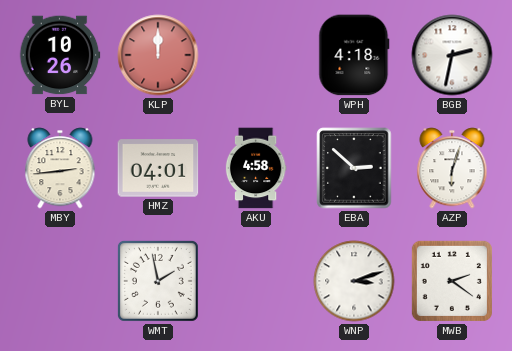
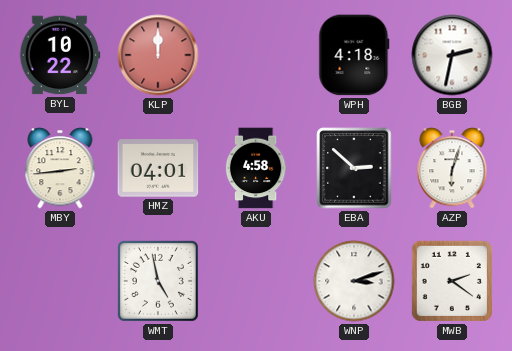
BYL: 10:26 -> 10:22 (60, 55)
WMT: 1:58 -> 4:58 (158, 281)
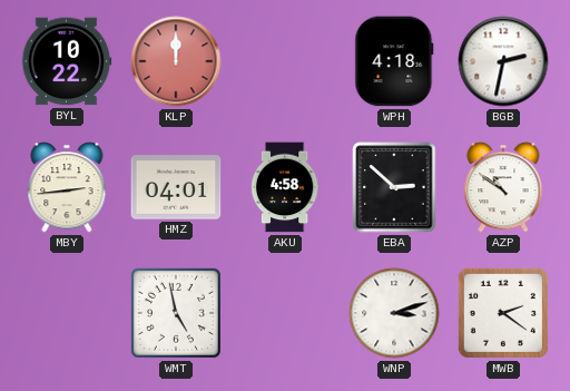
AZP: 6:03 -> 10:51 (503, 187)
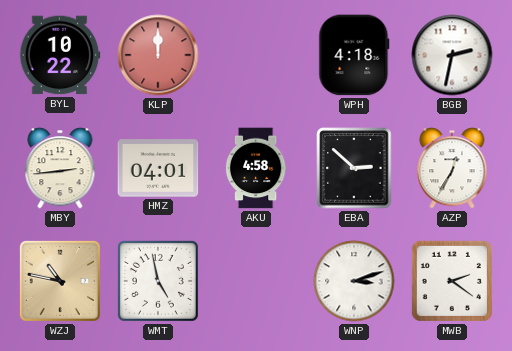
AZP: 10:51 -> 12:35 (452, 168)
WZJ: none -> 10:47 (60, 281)
